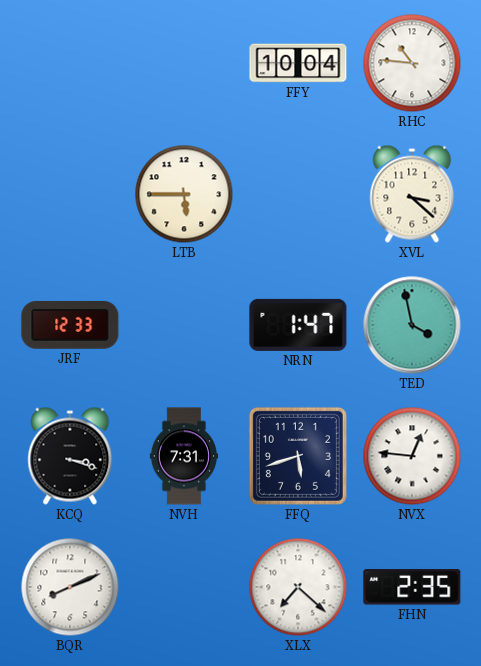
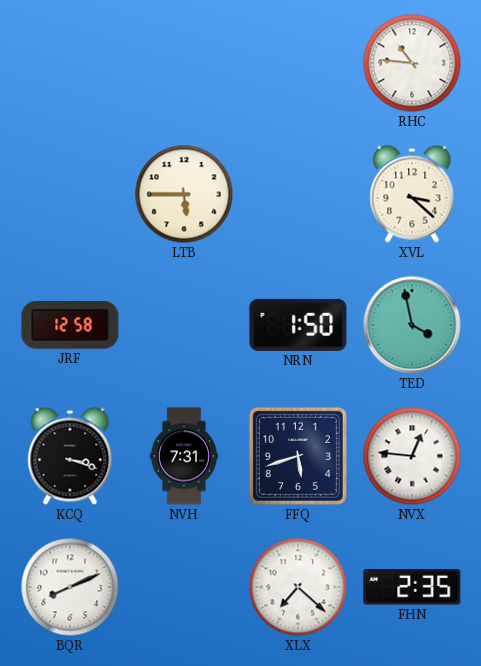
FFY: 10:04 -> none (298, 63)
JRF: 12:33 -> 12:58 (70, 325)
NRN: 1:47 -> 1:50 (298, 325)
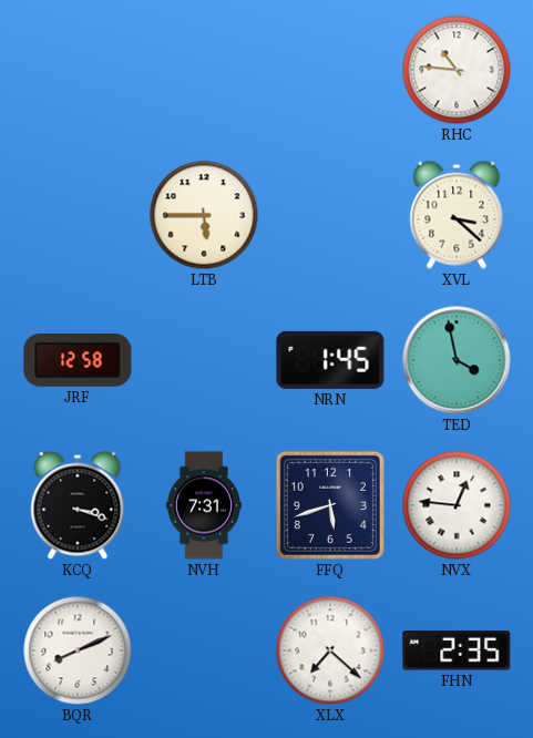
NRN: 1:50 -> 1:45 (330, 360)
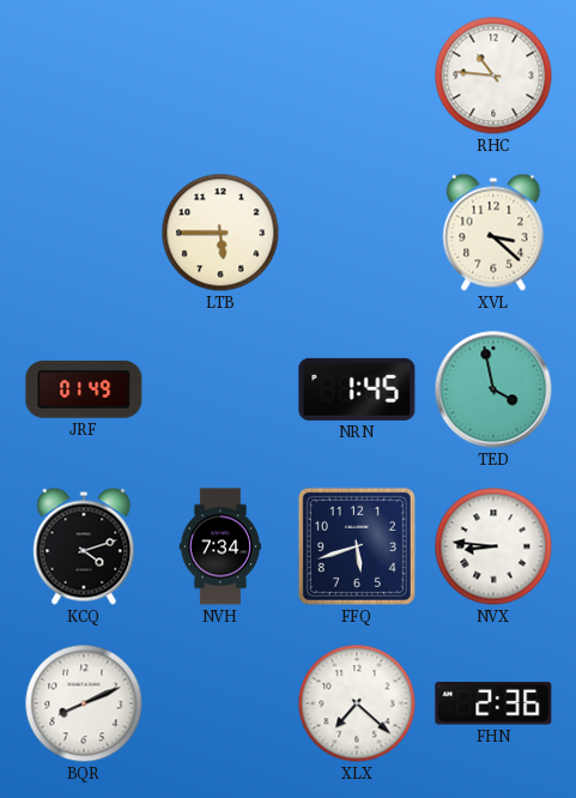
JRF: 12:58 -> 01:49 (84, 389)
KCQ: 3:18 -> 4:12 (84, 546)
NVH: 7:31 -> 7:34 (219, 546)
NVX: 12:46 -> 8:46 (493, 546)
FHN: 2:35 -> 2:36 (493, 703)
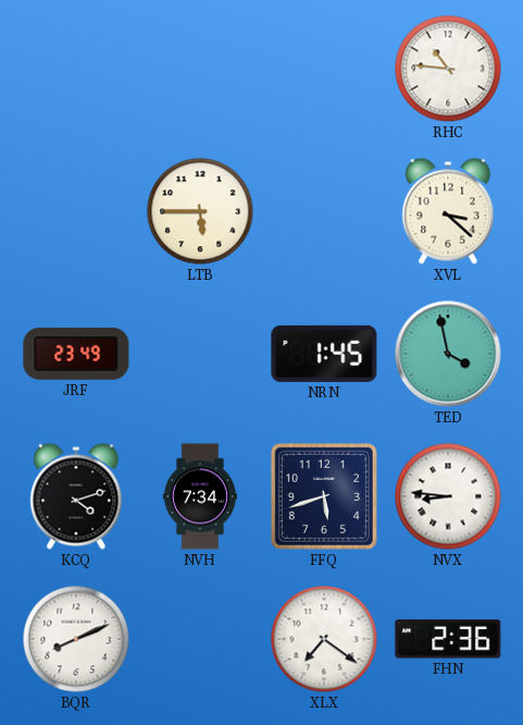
JRF: 01:49 -> 23:49 (76, 354)
XLX: 7:22 -> 7:21 (324, 639)
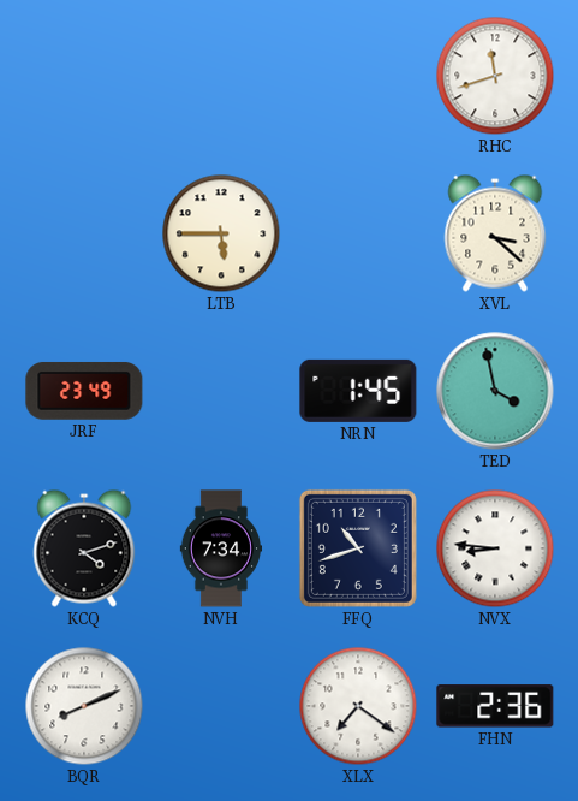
RHC: 10:46 -> 11:42 (495, 76)
FFQ: 5:42 -> 10:42 (358, 548)
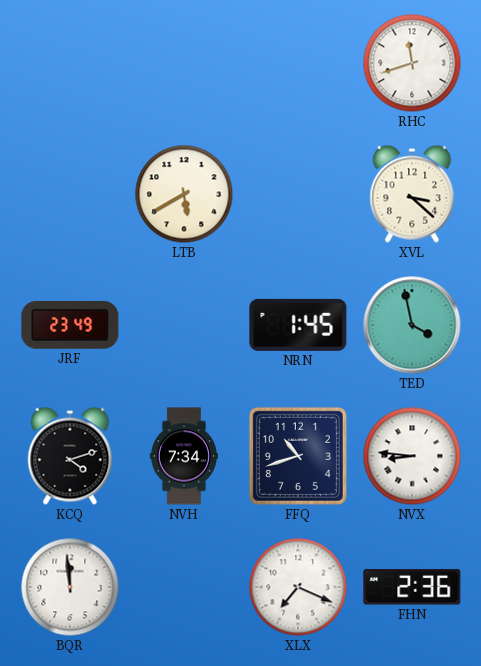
LTB: 5:45 -> 5:40 (184, 194)
BQR: 8:11 -> 11:59 (70, 587)
XLX: 7:21 -> 7:19 (298, 587)
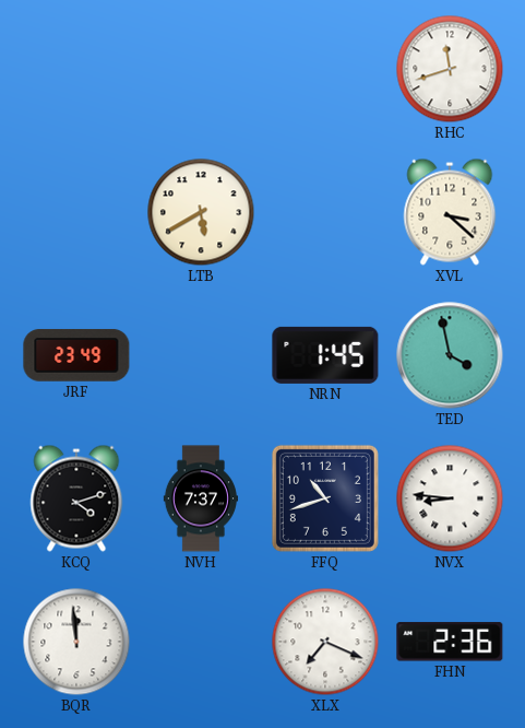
NVH: 7:34 -> 7:37 (200, 498)
